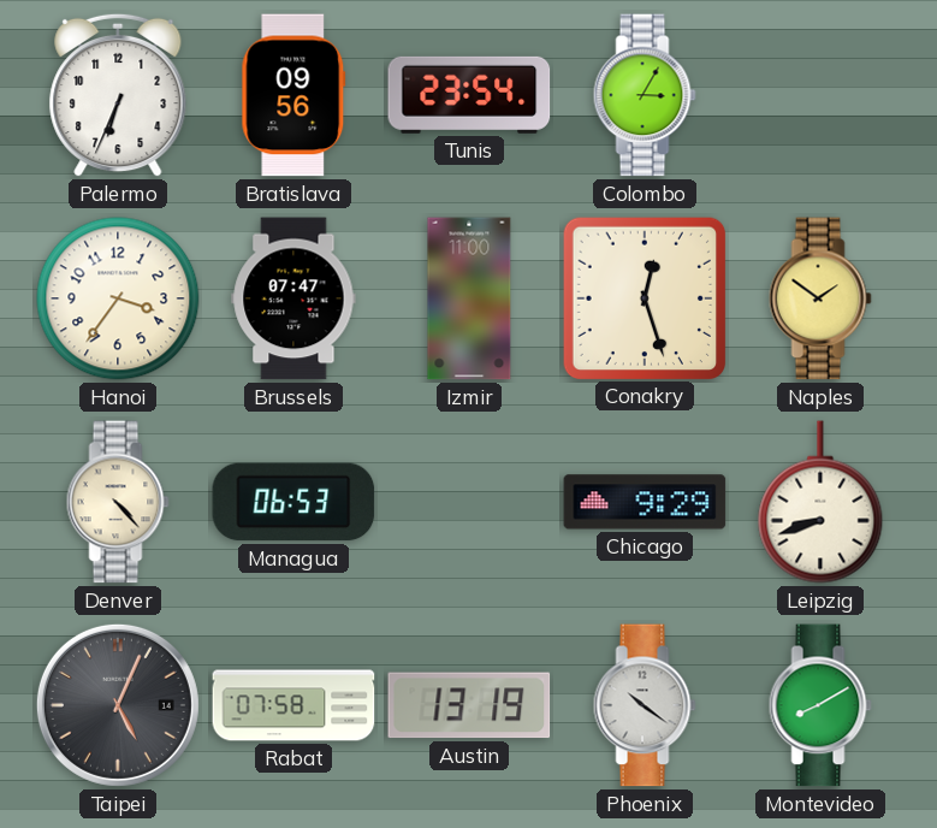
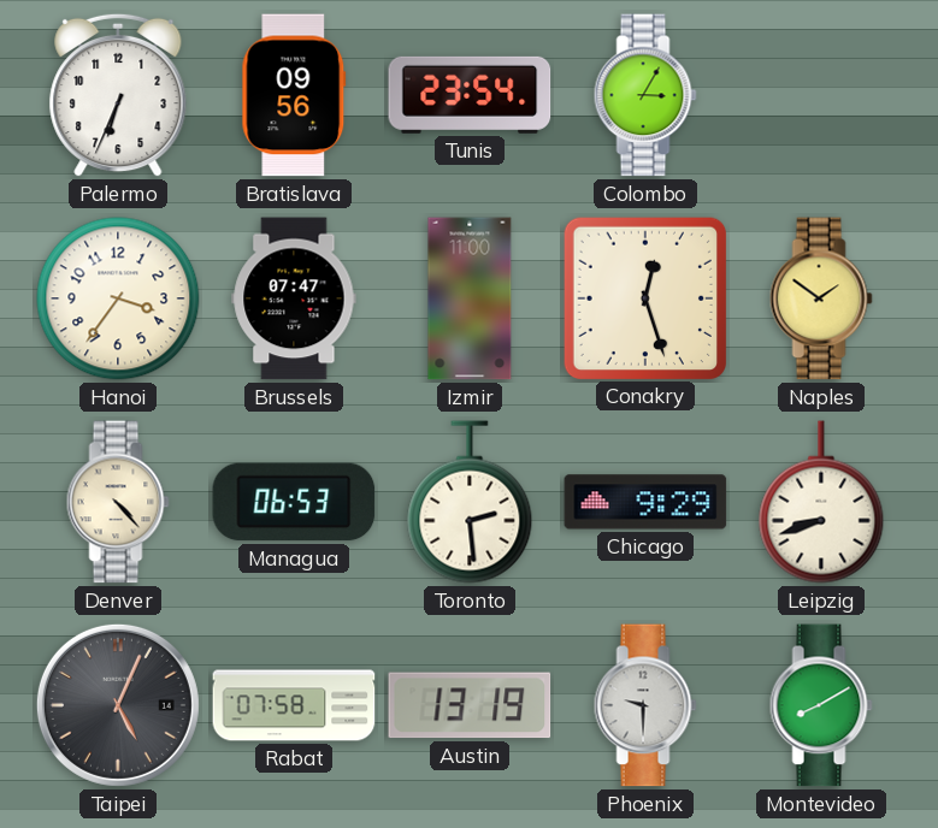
Toronto: none -> 2:29 (470, 502)
Phoenix: 10:21 -> 9:30 (645, 705)
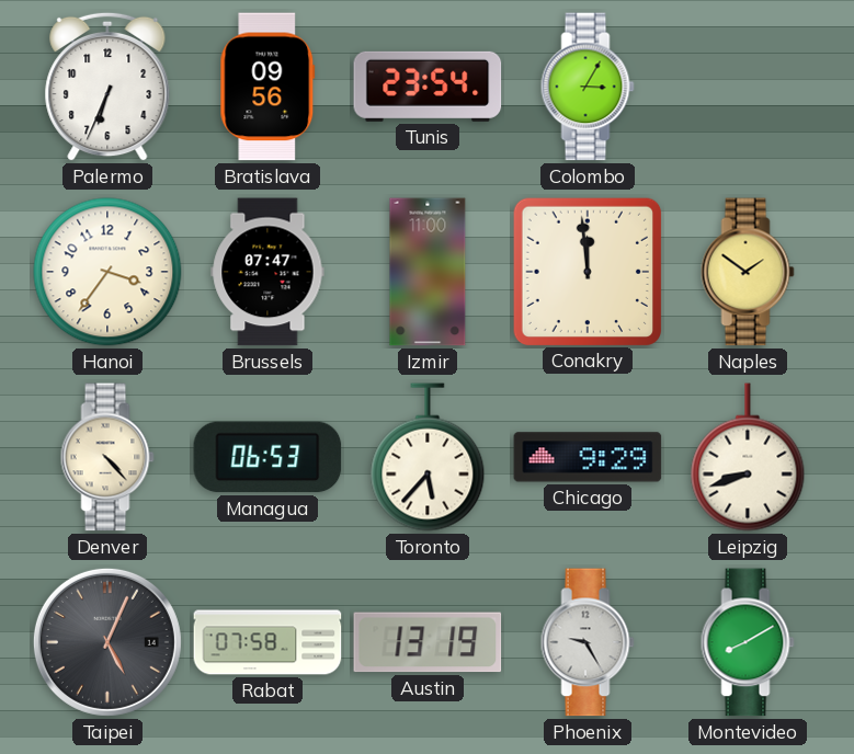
Conakry: 12:27 -> 11:59 (587, 271)
Toronto: 2:29 -> 5:37 (428, 457)
Phoenix: 9:30 -> 9:25 (588, 642)
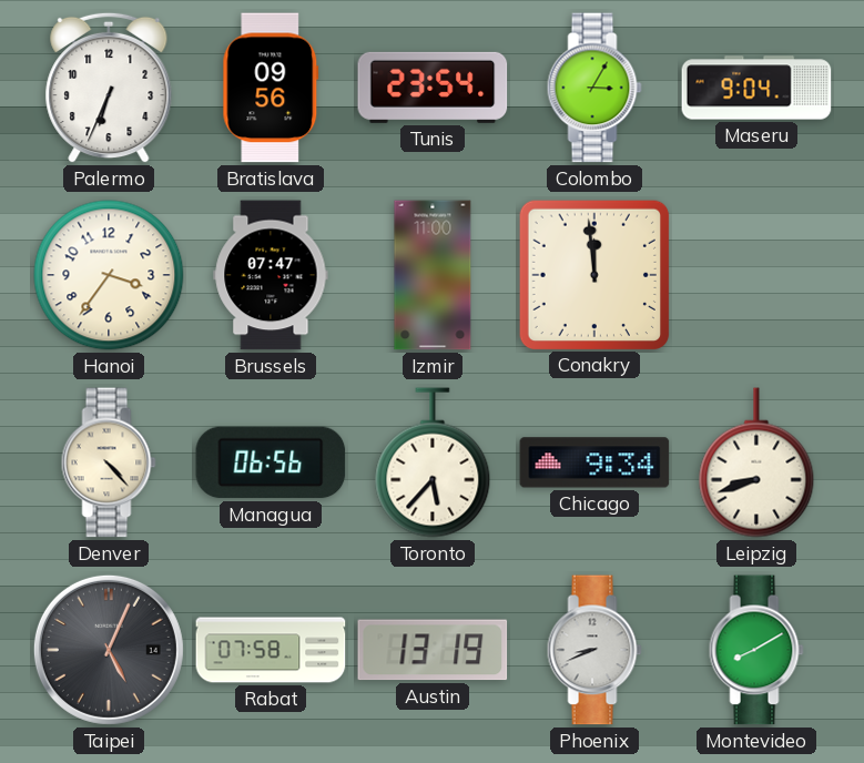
Maseru: none -> 9:04 (756, 88)
Naples: 1:51 -> none (748, 272)
Managua: 06:53 -> 06:56 (271, 462)
Chicago: 9:29 -> 9:34 (594, 462)
Phoenix: 9:25 -> 8:41 (594, 650)
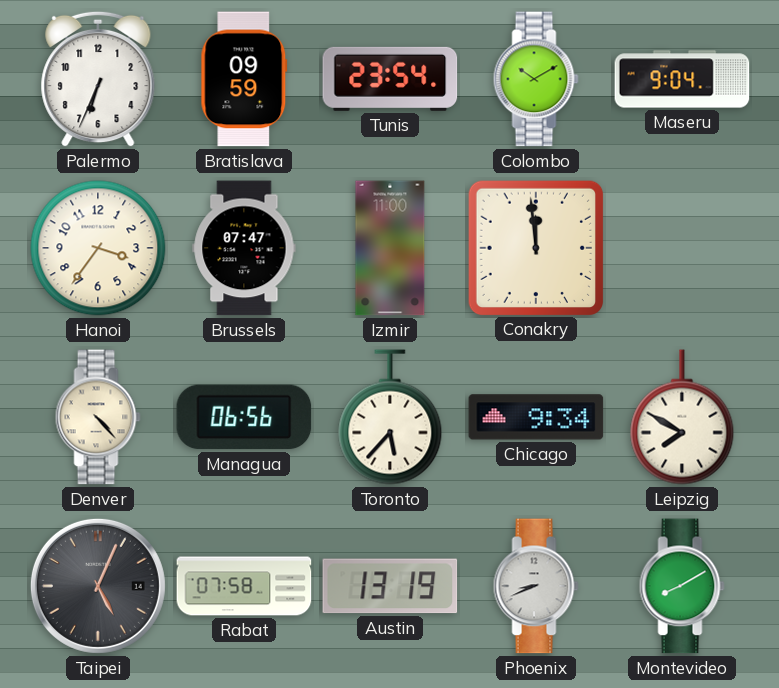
Bratislava: 09:56 -> 09:59 (244, 79)
Colombo: 3:05 -> 10:10 (536, 79)
Leipzig: 8:42 -> 7:50 (682, 417)
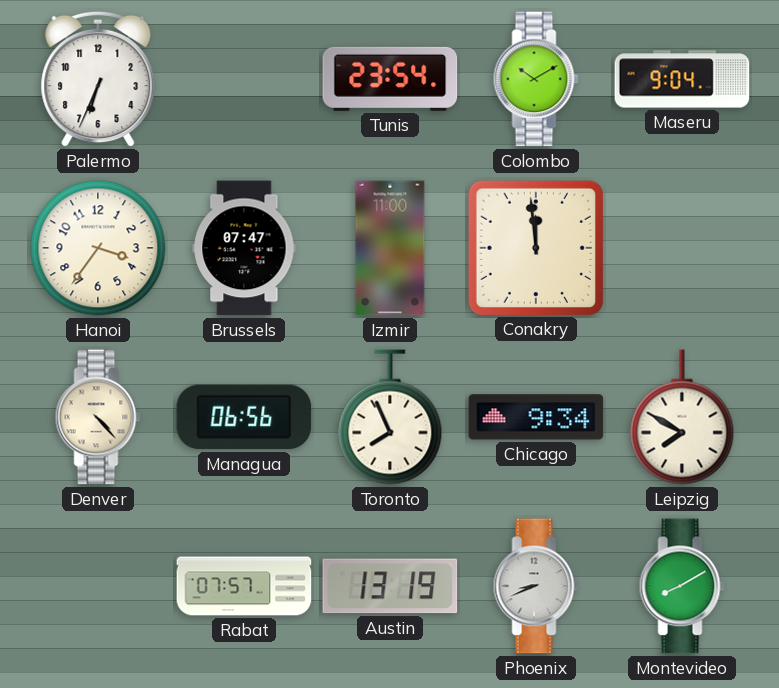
Bratislava: 09:59 -> none (244, 79)
Toronto: 5:37 -> 7:56 (390, 417)
Taipei: 5:04 -> none (98, 586)
Rabat: 07:58 -> 07:57 (244, 586)
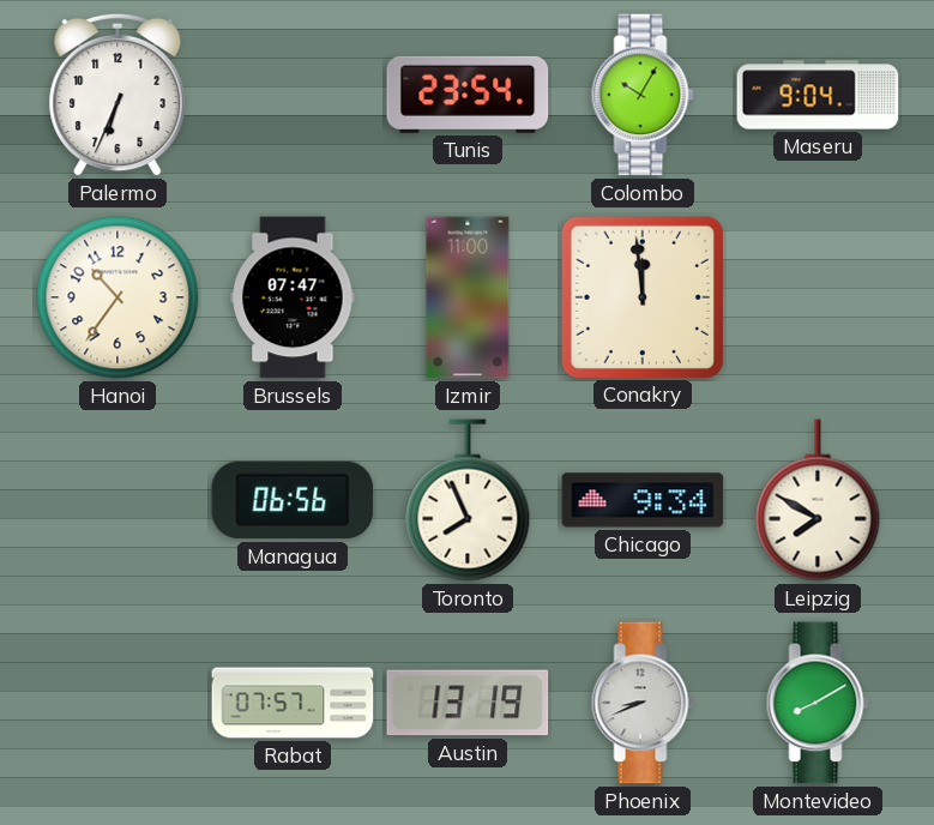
Colombo: 10:10 -> 10:05 (643, 95)
Hanoi: 3:36 -> 10:36 (117, 297)
Denver: 4:23 -> none (98, 417)
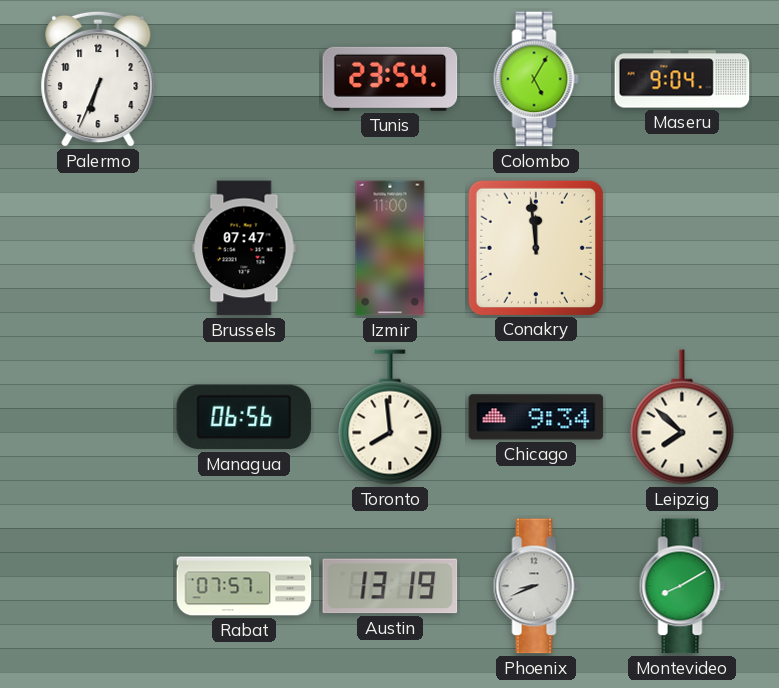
Colombo: 10:05 -> 5:05 (536, 79)
Hanoi: 10:36 -> none (117, 297)
Toronto: 7:56 -> 7:59 (390, 417)
Leipzig: 7:50 -> 7:52 (682, 417)
